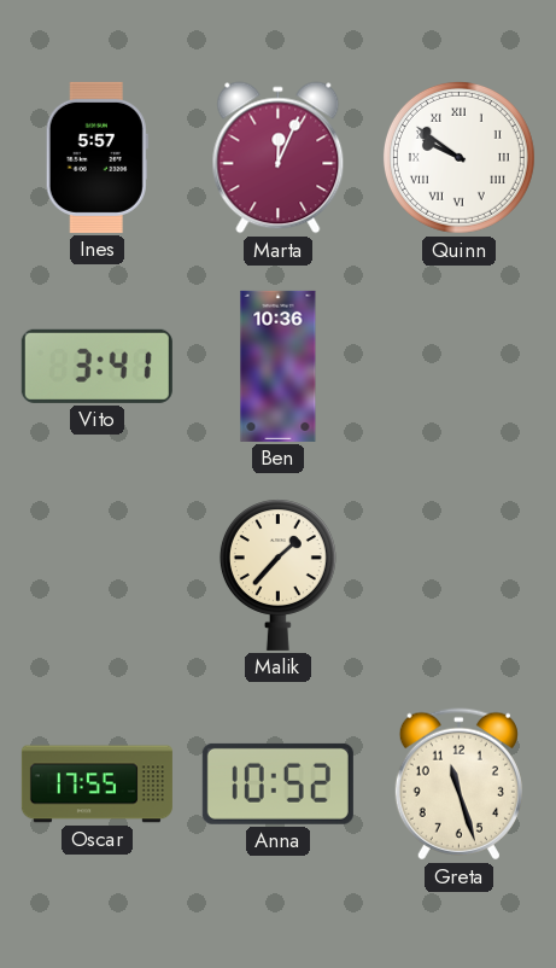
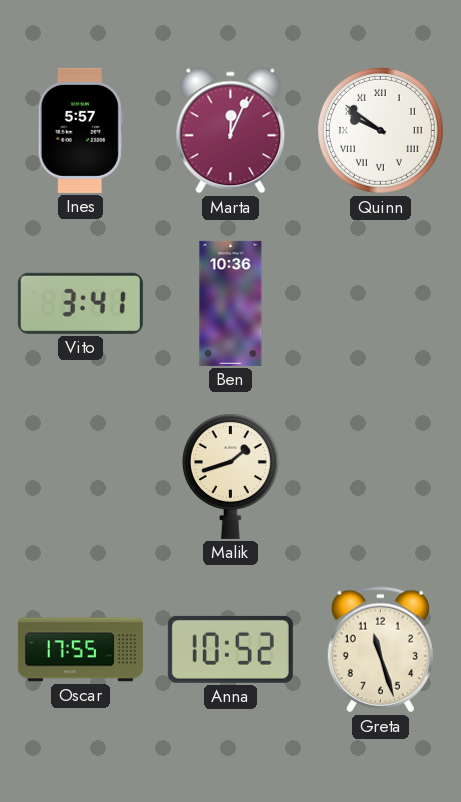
Malik: 1:37 -> 1:42 (230, 476)
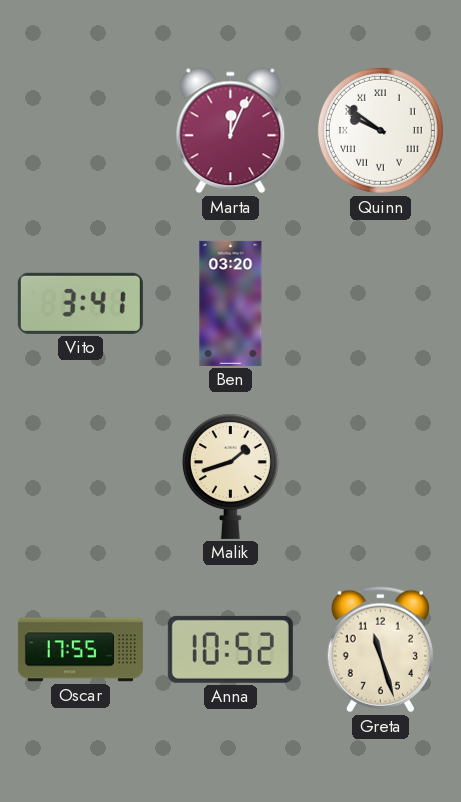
Ines: 5:57 -> none (80, 130)
Ben: 10:36 -> 03:20 (231, 303)
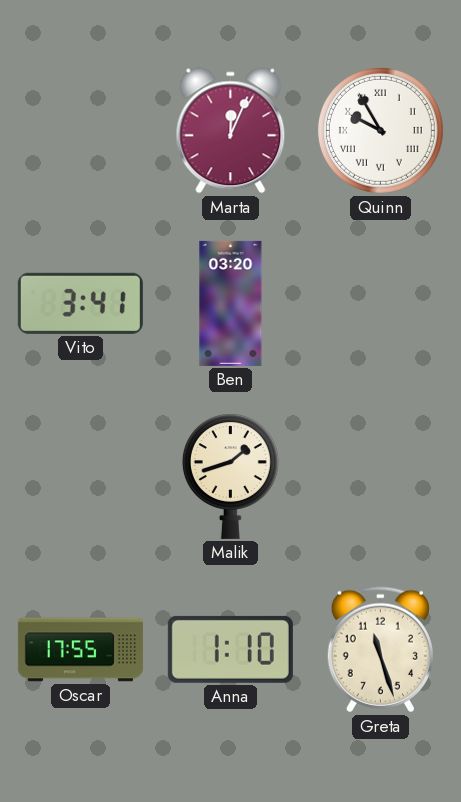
Quinn: 9:51 -> 9:55 (380, 130)
Anna: 10:52 -> 1:10 (230, 649)
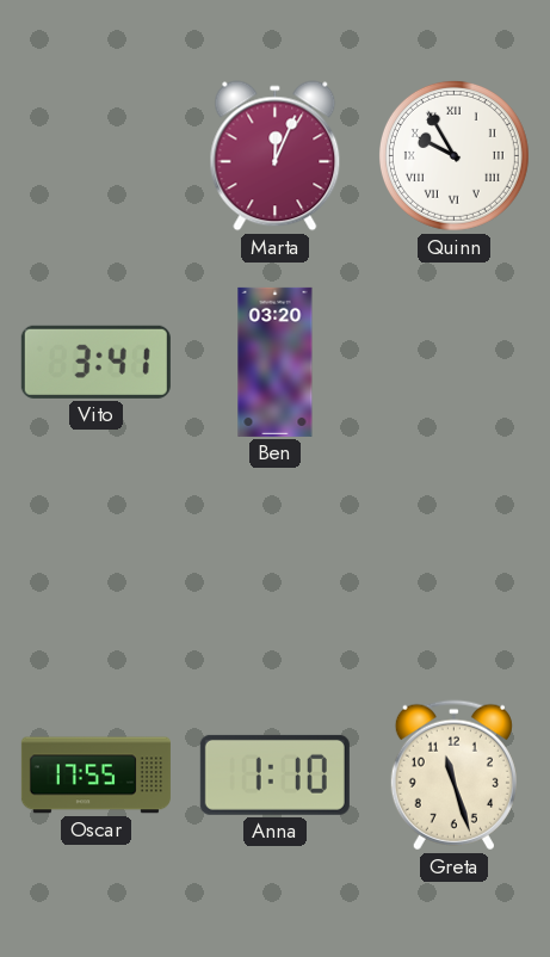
Malik: 1:42 -> none (230, 476)
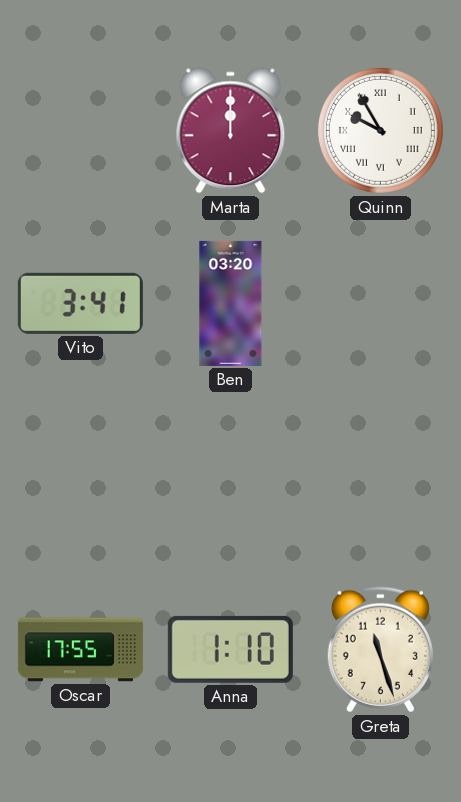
Marta: 12:04 -> 12:00 (231, 131)
